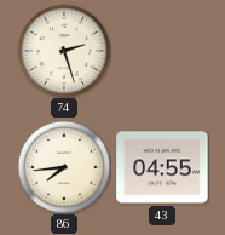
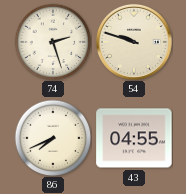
54: none -> 9:48 (134, 42)
86: 7:44 -> 7:41 (53, 138)
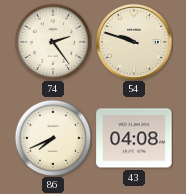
74: 2:27 -> 2:24 (53, 42)
43: 04:55 -> 04:08 (134, 138)
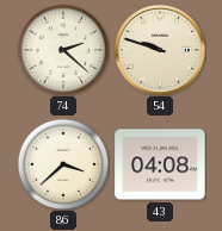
74: 2:24 -> 2:22 (63, 50)
86: 7:41 -> 3:38 (63, 164)
